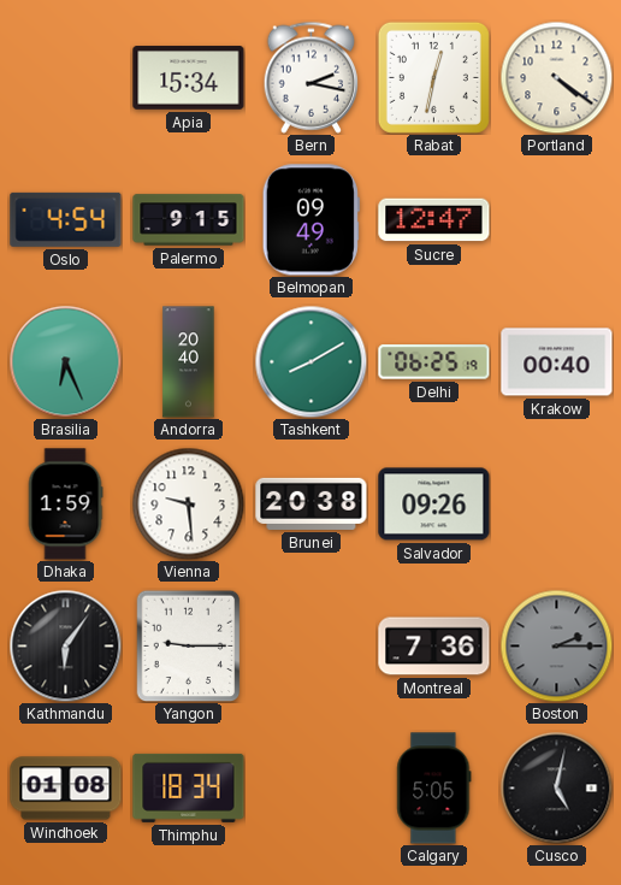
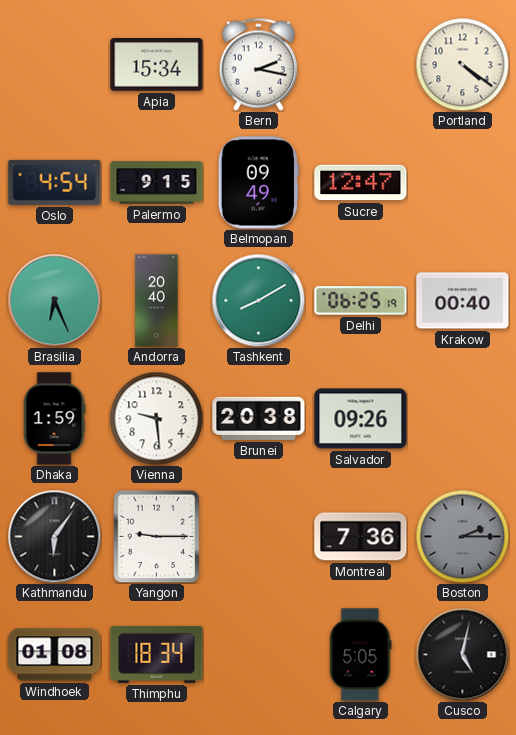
Rabat: 12:32 -> none (433, 77)
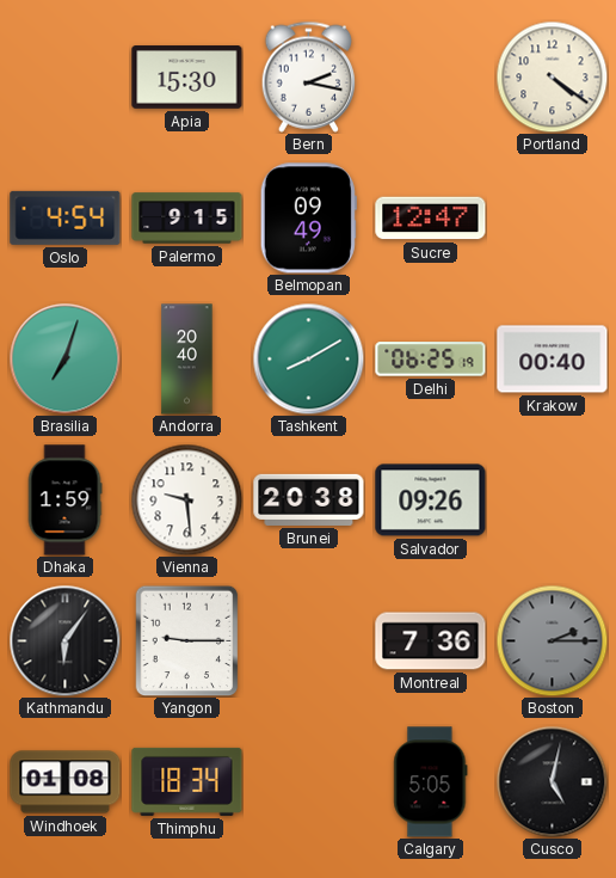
Apia: 15:34 -> 15:30 (187, 78)
Brasilia: 6:26 -> 7:03 (64, 358)
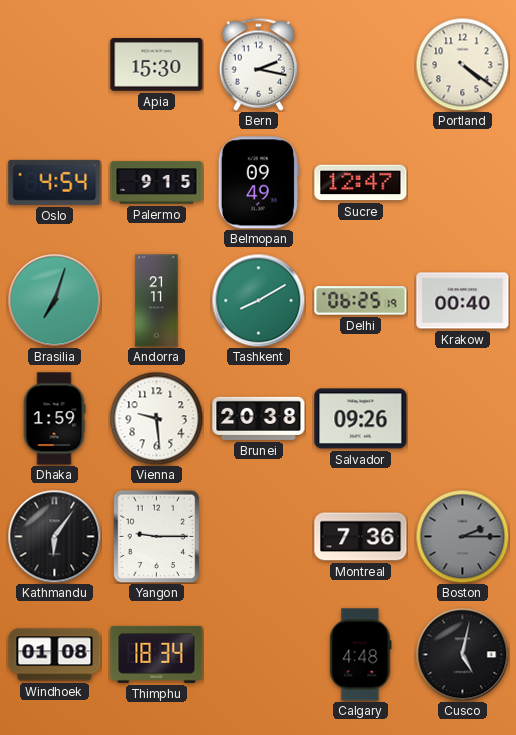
Andorra: 20:40 -> 21:11 (157, 301)
Calgary: 5:05 -> 4:48 (361, 655)
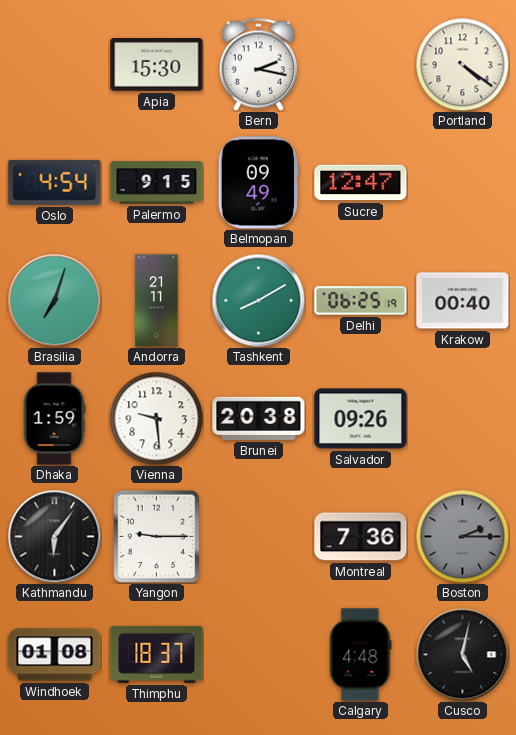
Thimphu: 18:34 -> 18:37 (157, 654)
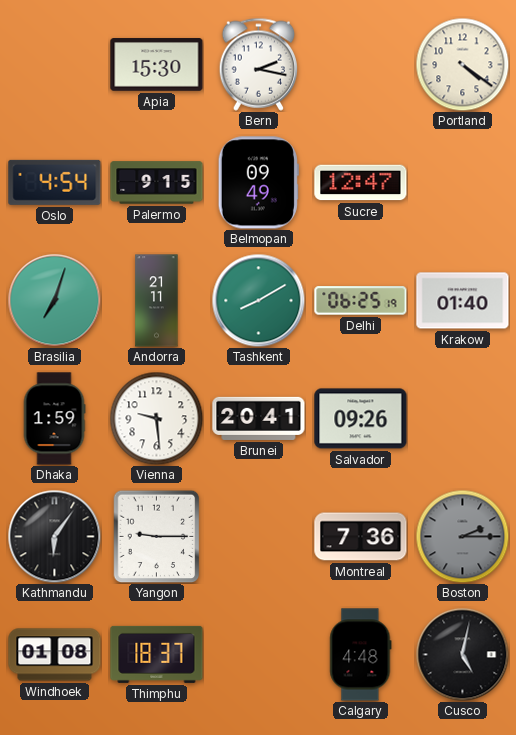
Krakow: 00:40 -> 01:40 (463, 301)
Brunei: 20:38 -> 20:41 (259, 418)
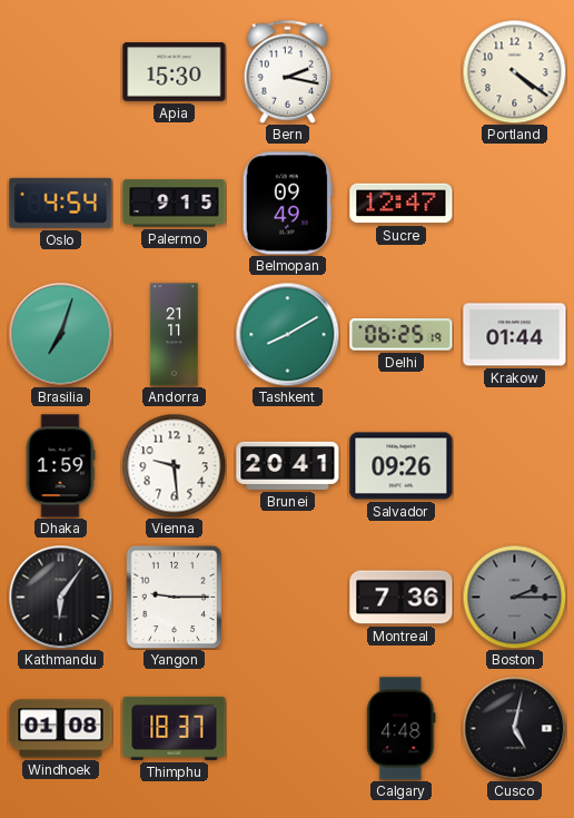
Krakow: 01:40 -> 01:44 (515, 335)
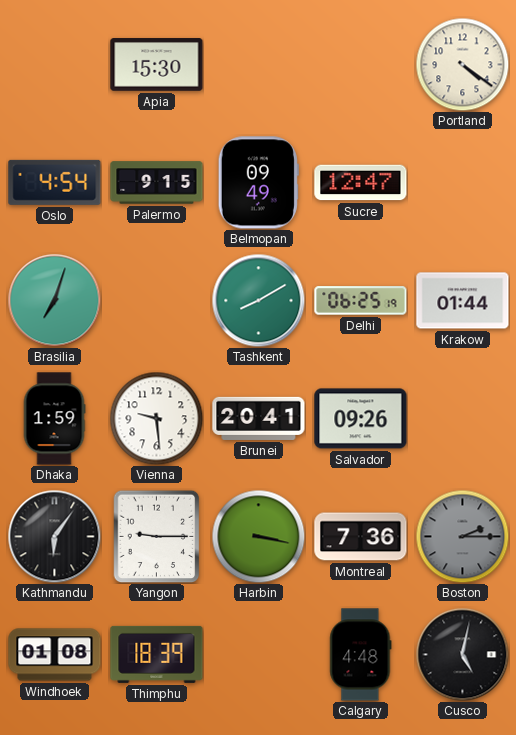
Bern: 2:17 -> none (288, 71)
Andorra: 21:11 -> none (175, 335)
Harbin: none -> 3:17 (258, 536)
Thimphu: 18:37 -> 18:39 (157, 654)
